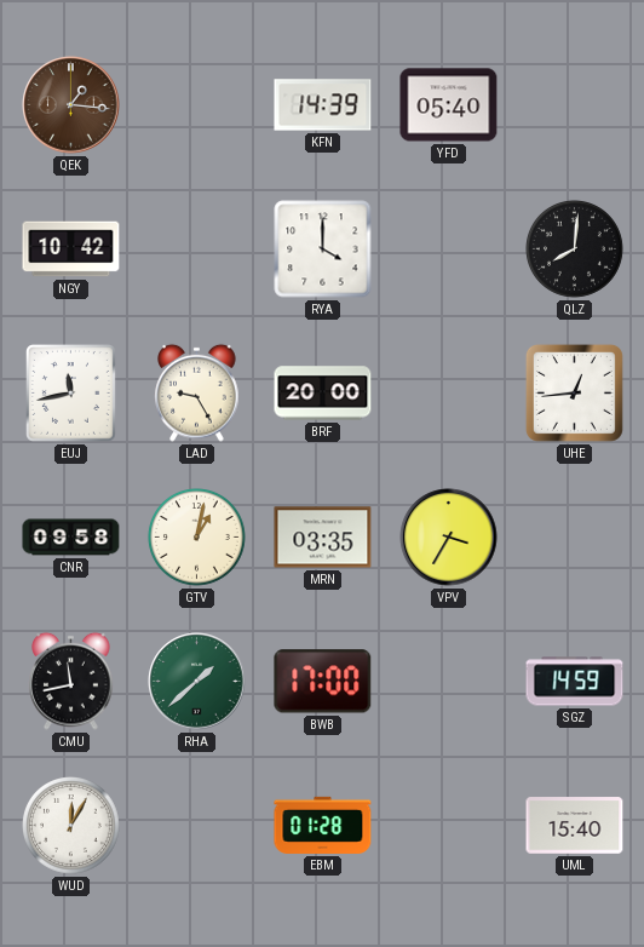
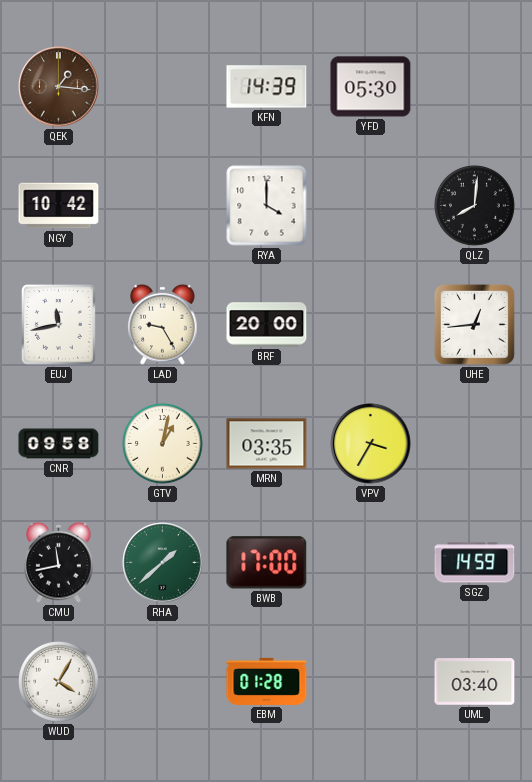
YFD: 05:40 -> 05:30 (371, 87)
WUD: 12:05 -> 4:05 (59, 682)
UML: 15:40 -> 03:40 (475, 682)
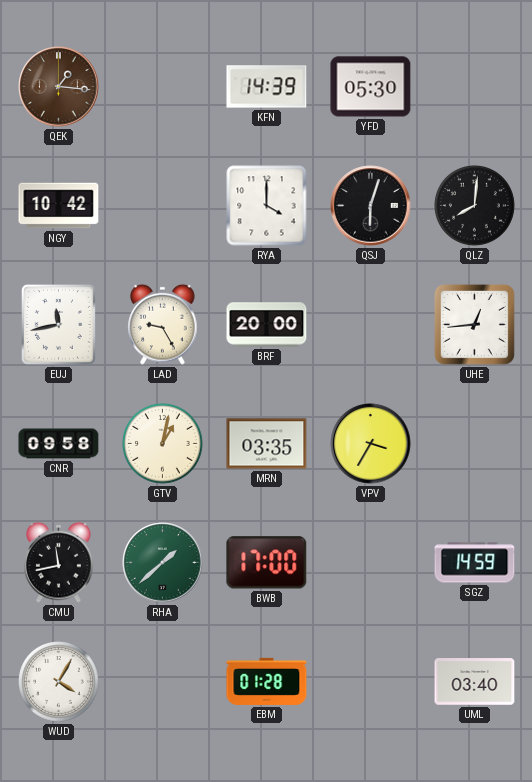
QSJ: none -> 6:03 (371, 206)
